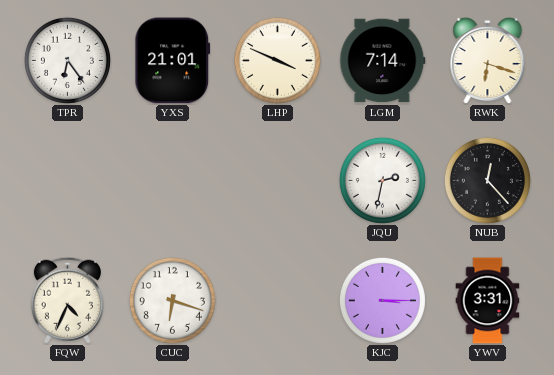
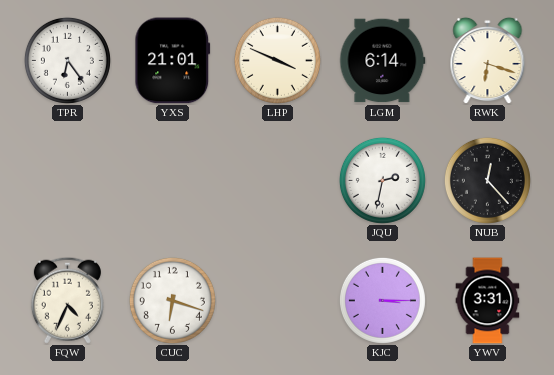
LGM: 7:14 -> 6:14 (383, 61)
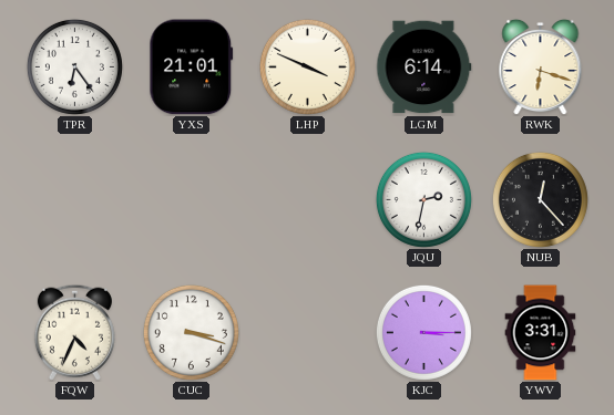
CUC: 6:18 -> 3:18 (191, 332)
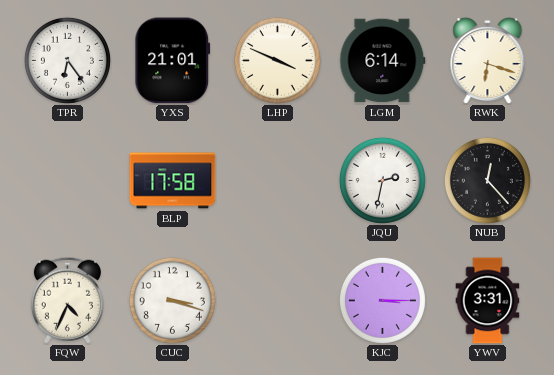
BLP: none -> 17:58 (173, 181)
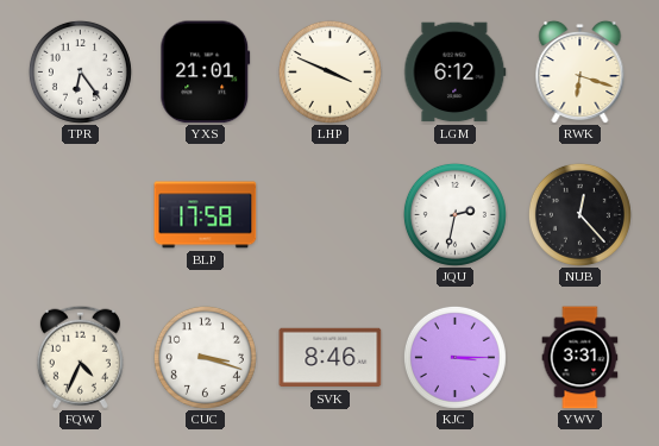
LGM: 6:14 -> 6:12 (456, 73)
SVK: none -> 8:46 (331, 358)
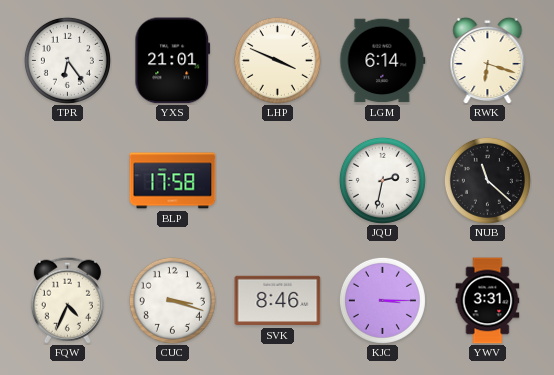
LGM: 6:12 -> 6:14 (383, 61)
NUB: 12:23 -> 11:22 (487, 180)
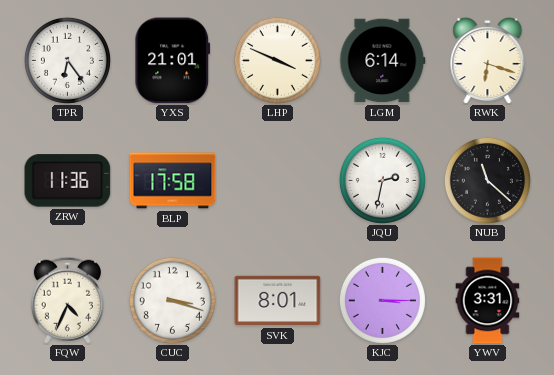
ZRW: none -> 11:36 (68, 181)
SVK: 8:46 -> 8:01 (278, 301)
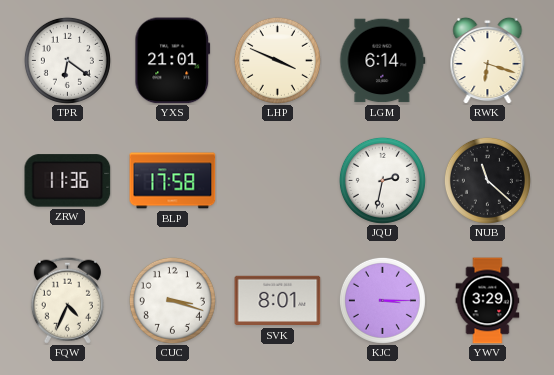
TPR: 6:24 -> 6:21 (67, 60)
YWV: 3:31 -> 3:29 (488, 301)
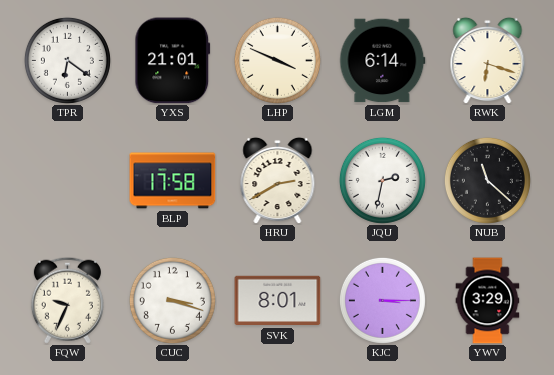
ZRW: 11:36 -> none (68, 181)
HRU: none -> 2:40 (278, 180)
FQW: 4:34 -> 9:34 (67, 300)
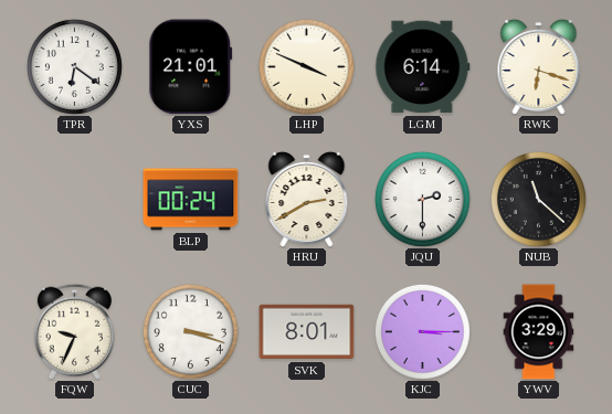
BLP: 17:58 -> 00:24 (191, 200)
JQU: 2:32 -> 2:30 (422, 199)
